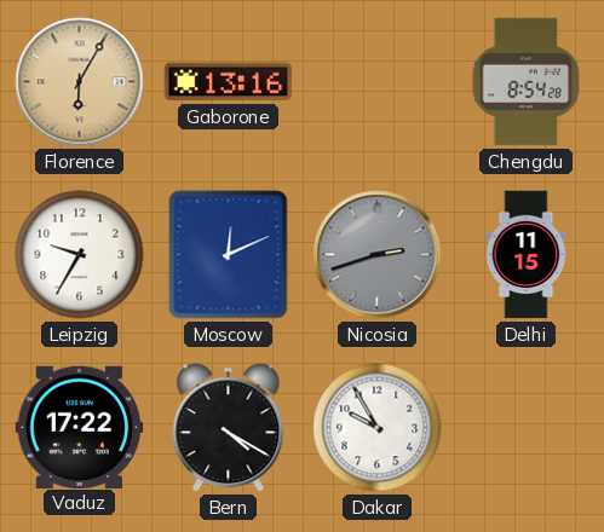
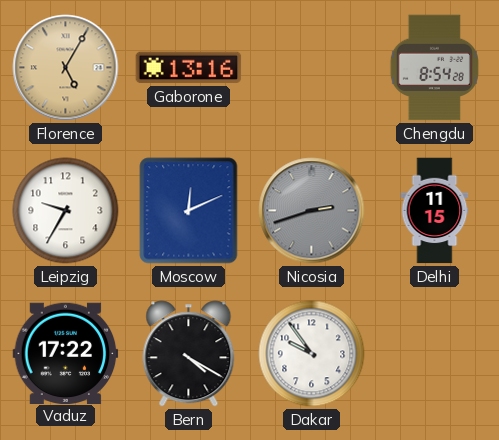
Florence: 6:05 -> 5:05 (66, 68)
Dakar: 9:55 -> 9:54 (312, 354)
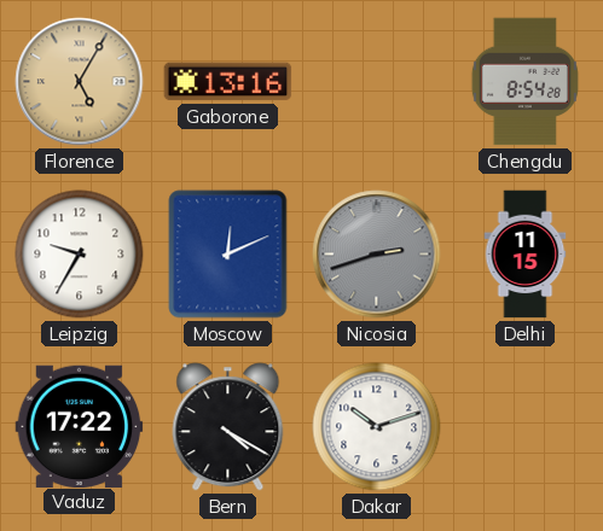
Dakar: 9:54 -> 10:12 (377, 427)
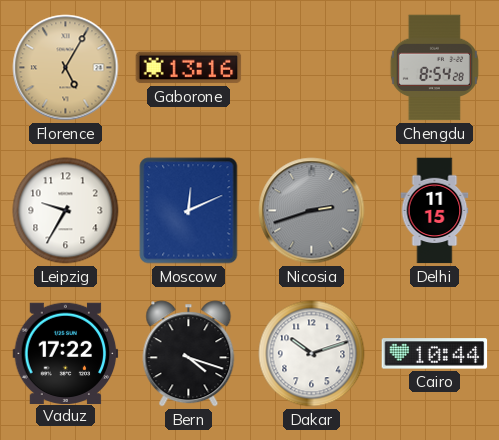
Bern: 4:20 -> 4:18 (189, 354)
Cairo: none -> 10:44 (435, 354)
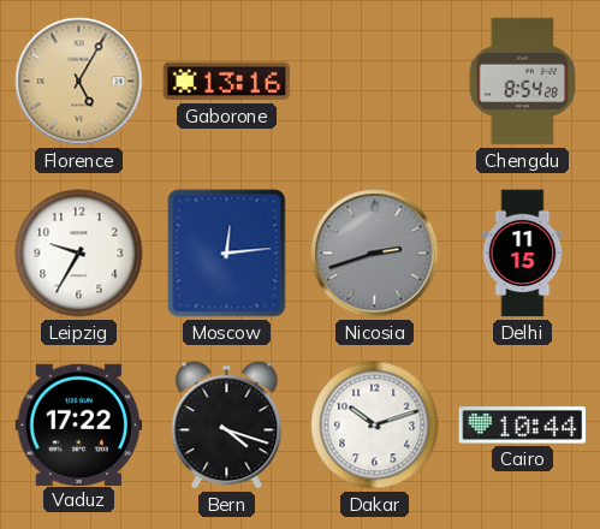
Moscow: 12:11 -> 12:14 (227, 254)
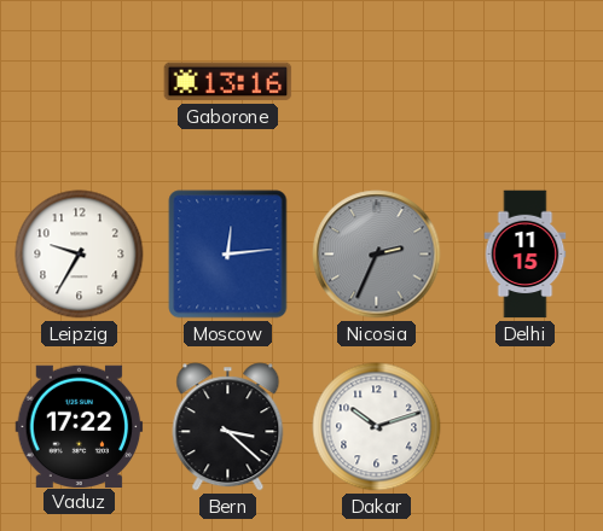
Florence: 5:05 -> none (79, 82)
Chengdu: 8:54 -> none (522, 82)
Nicosia: 2:42 -> 2:34 (377, 255)
Bern: 4:18 -> 3:22 (228, 427)
Cairo: 10:44 -> none (523, 426)
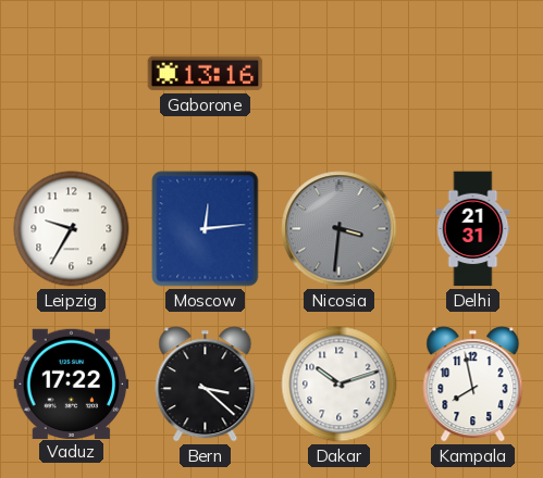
Nicosia: 2:34 -> 3:31 (340, 229)
Delhi: 11:15 -> 21:31 (473, 229)
Kampala: none -> 7:58 (473, 385)
